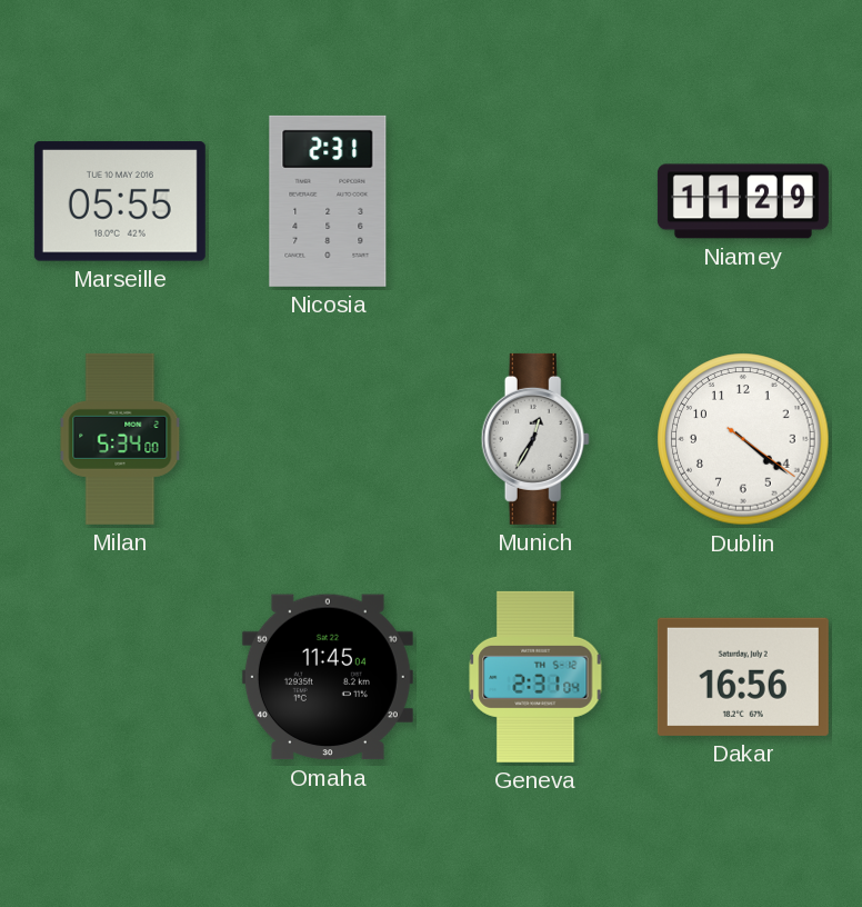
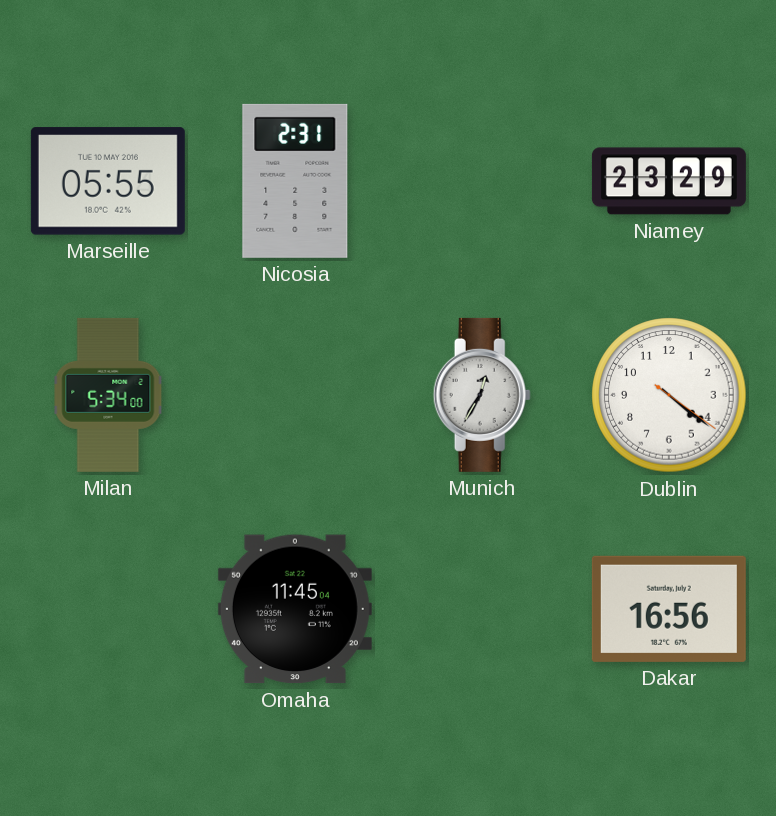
Niamey: 11:29 -> 23:29 (669, 181)
Geneva: 2:31 -> none (535, 677)
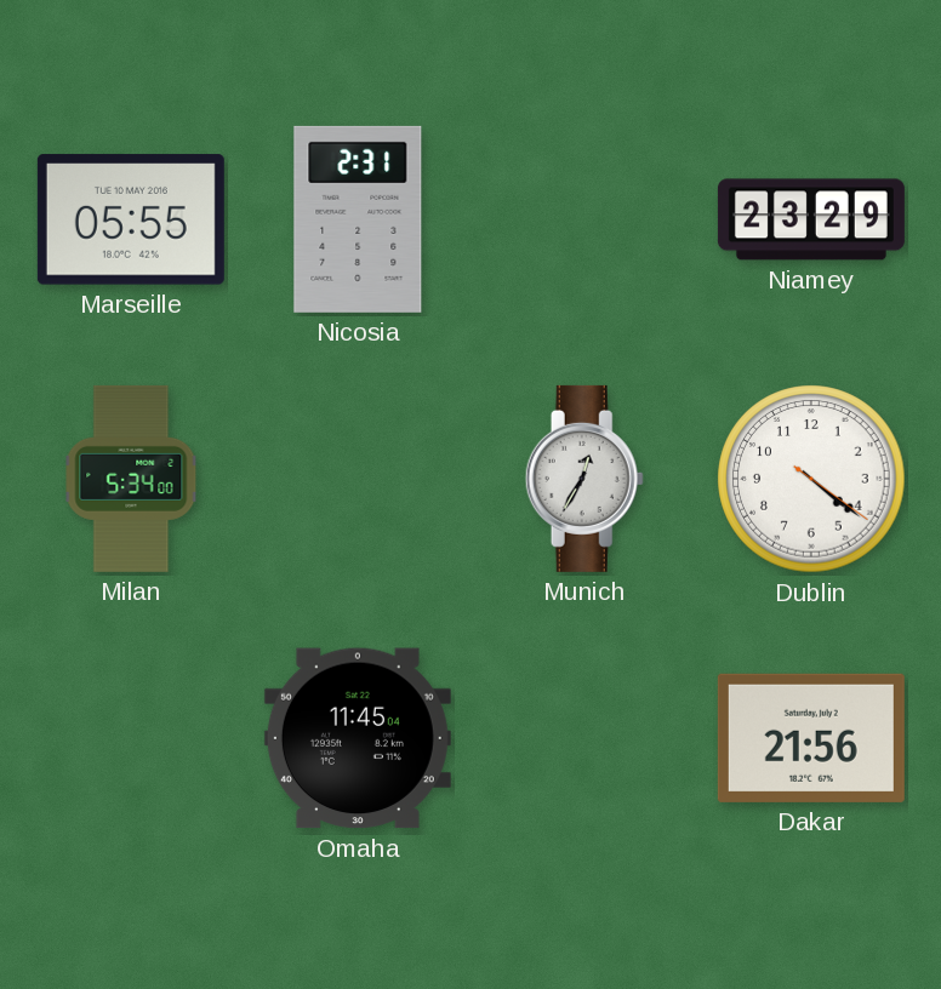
Dakar: 16:56 -> 21:56 (811, 738)
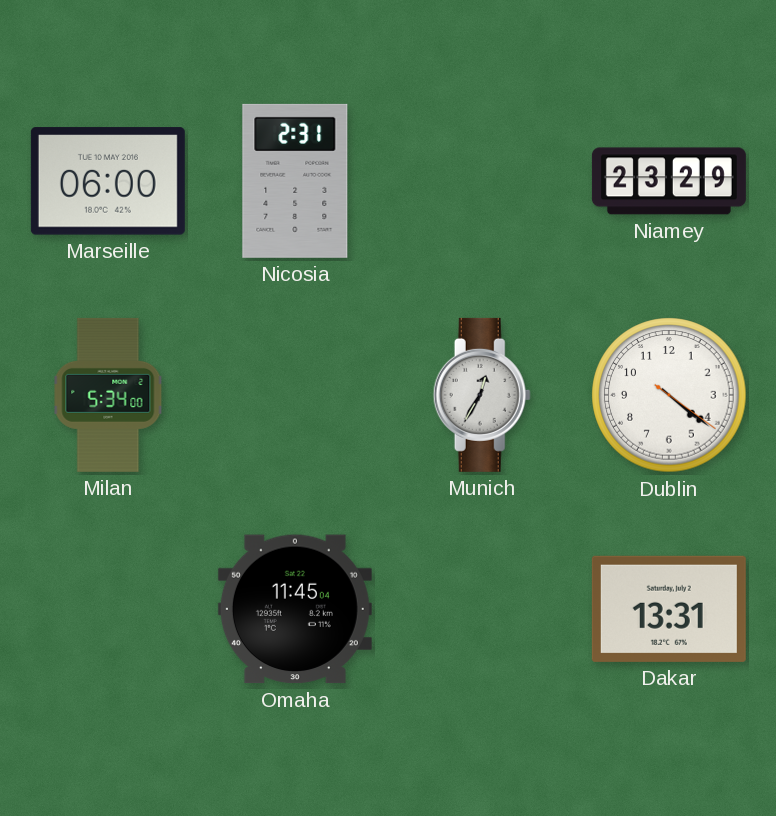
Marseille: 05:55 -> 06:00 (108, 181)
Dakar: 21:56 -> 13:31 (669, 609)
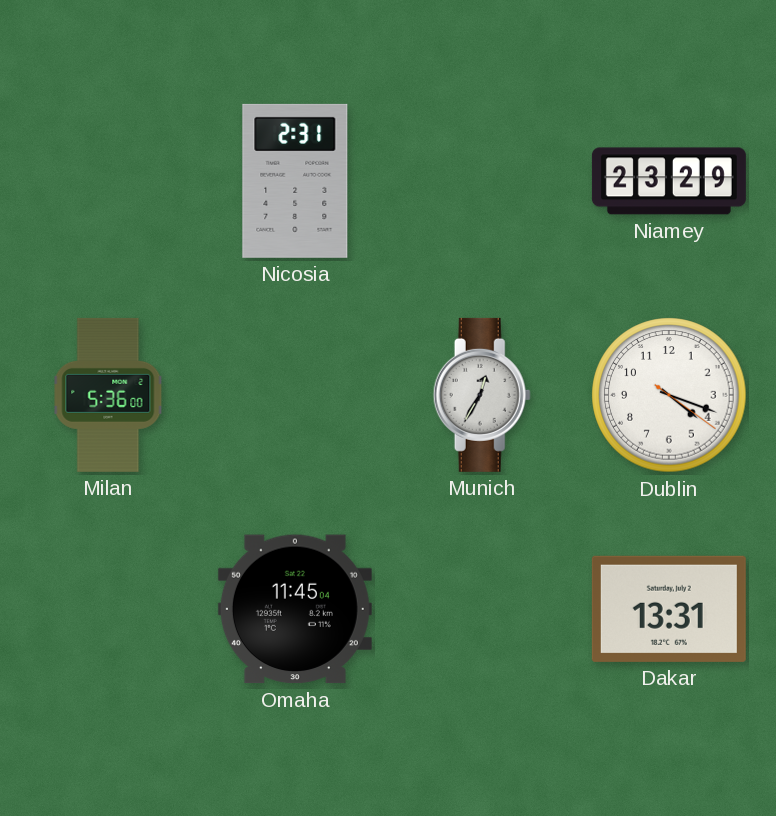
Marseille: 06:00 -> none (108, 181)
Milan: 5:34 -> 5:36 (108, 395)
Dublin: 4:21 -> 4:18 (669, 395)
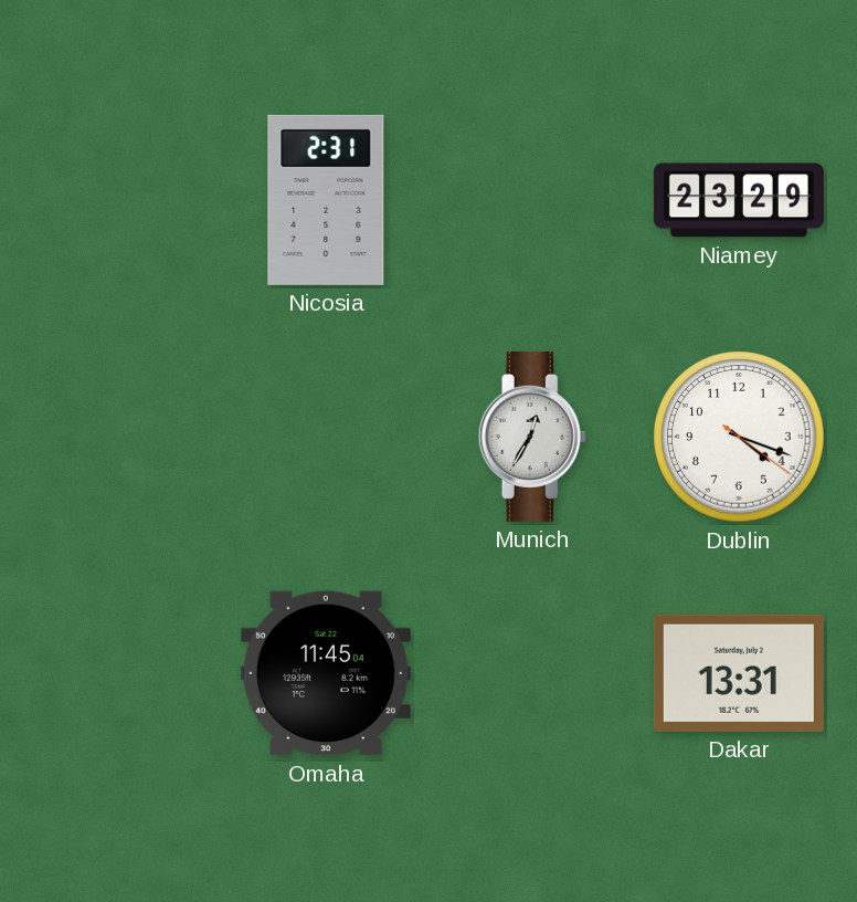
Milan: 5:36 -> none (108, 395)
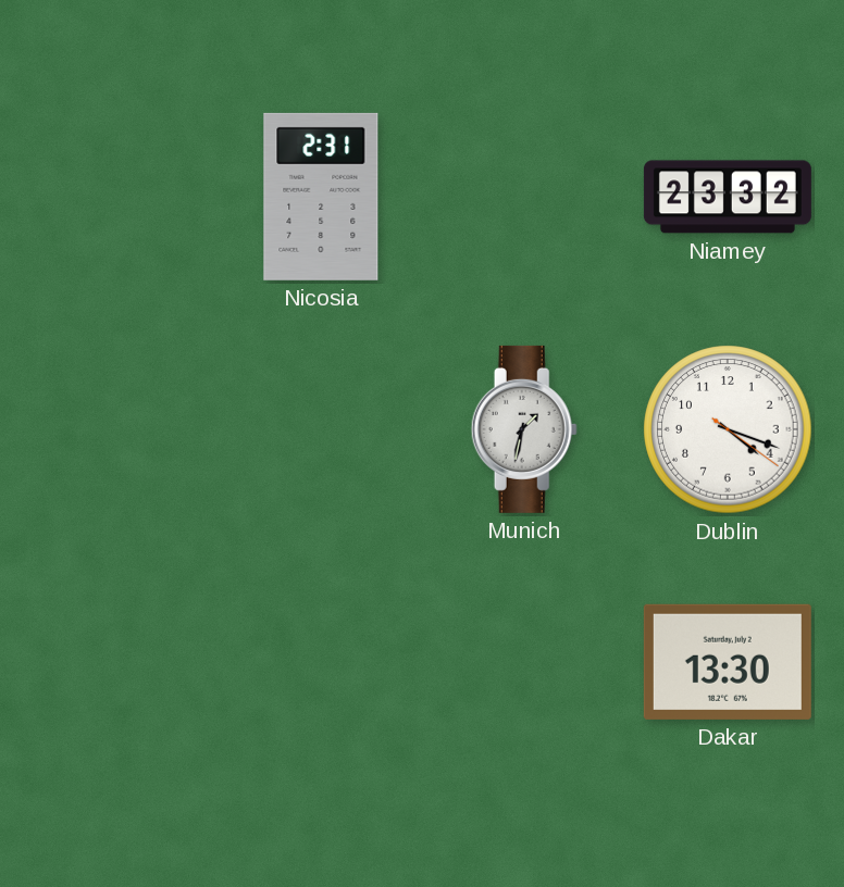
Niamey: 23:29 -> 23:32 (728, 197)
Munich: 12:35 -> 1:32 (524, 429)
Omaha: 11:45 -> none (326, 673)
Dakar: 13:31 -> 13:30 (728, 662)
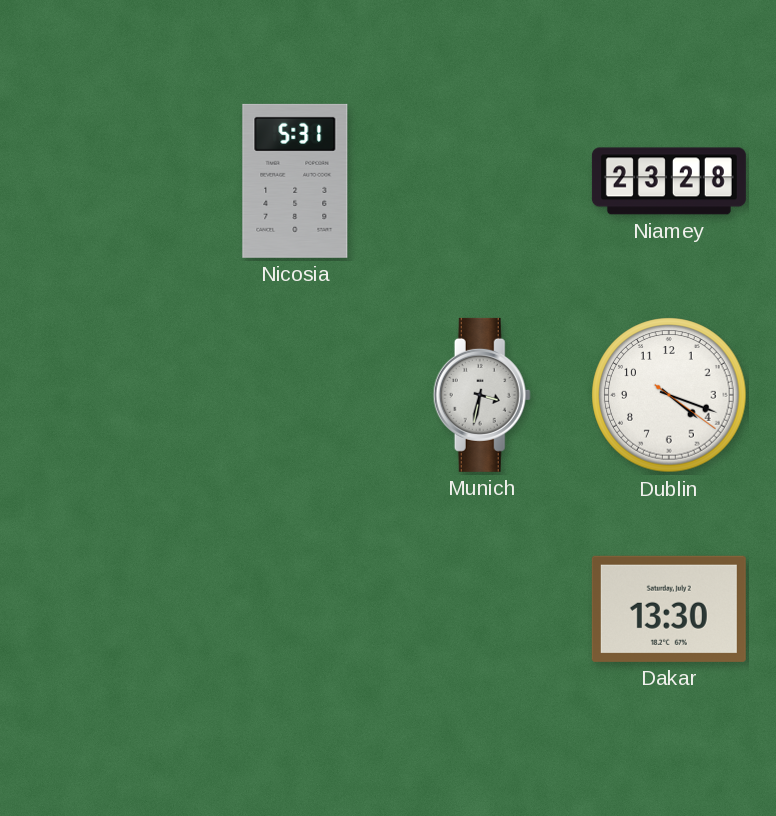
Nicosia: 2:31 -> 5:31 (295, 181)
Niamey: 23:32 -> 23:28 (669, 181)
Munich: 1:32 -> 3:32 (482, 395)
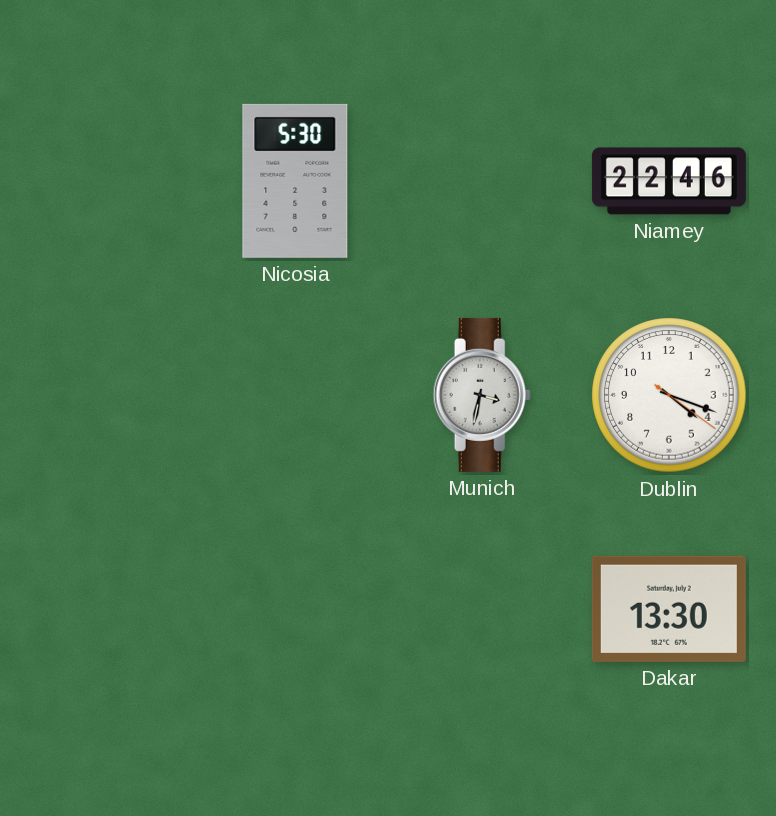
Nicosia: 5:31 -> 5:30 (295, 181)
Niamey: 23:28 -> 22:46 (669, 181)
